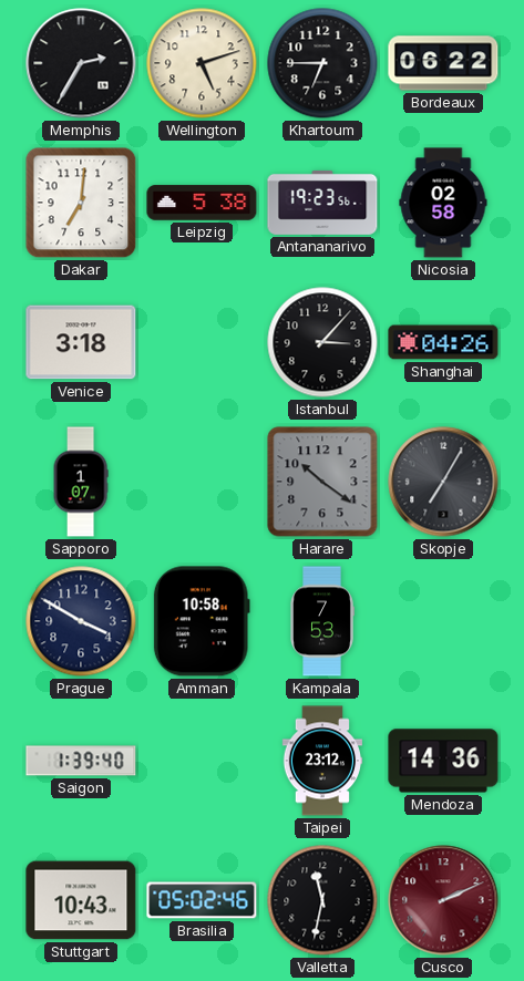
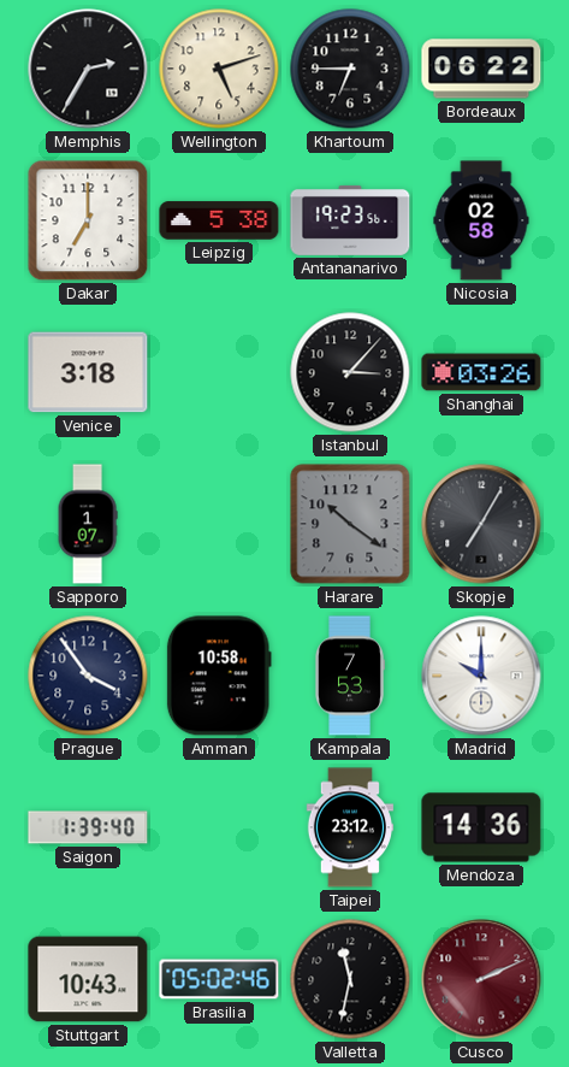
Dakar: 7:01 -> 7:00 (88, 220)
Shanghai: 04:26 -> 03:26 (481, 372)
Prague: 3:50 -> 3:54 (88, 676)
Madrid: none -> 10:00 (481, 676)
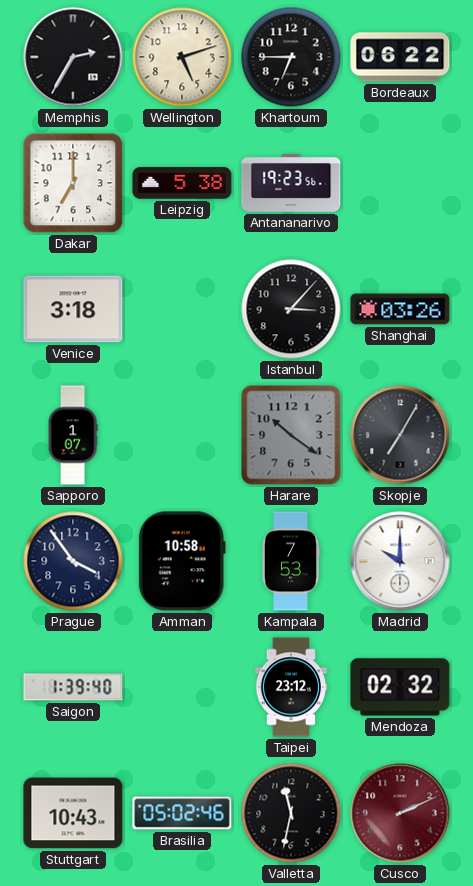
Nicosia: 02:58 -> none (481, 220)
Mendoza: 14:36 -> 02:32 (400, 687)
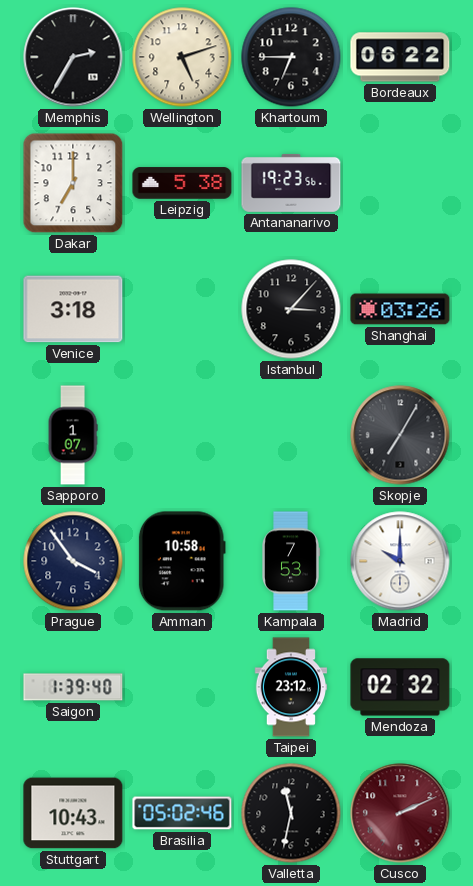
Harare: 10:21 -> none (291, 435)
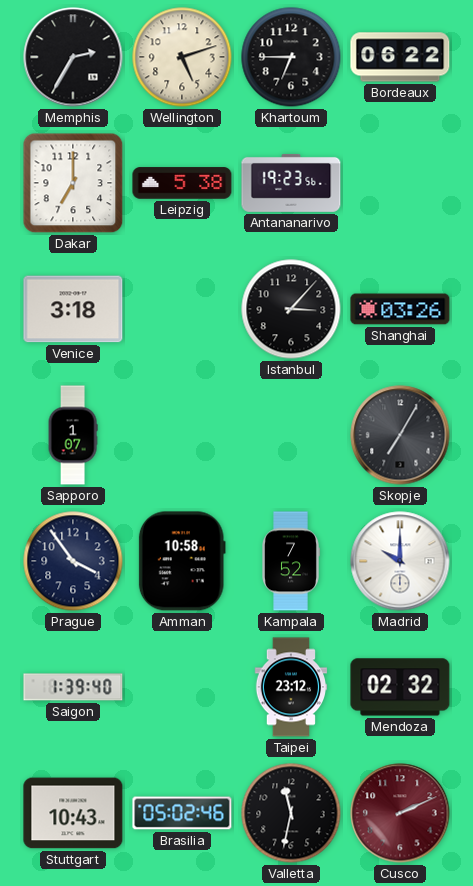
Kampala: 7:53 -> 7:52 (291, 561)
